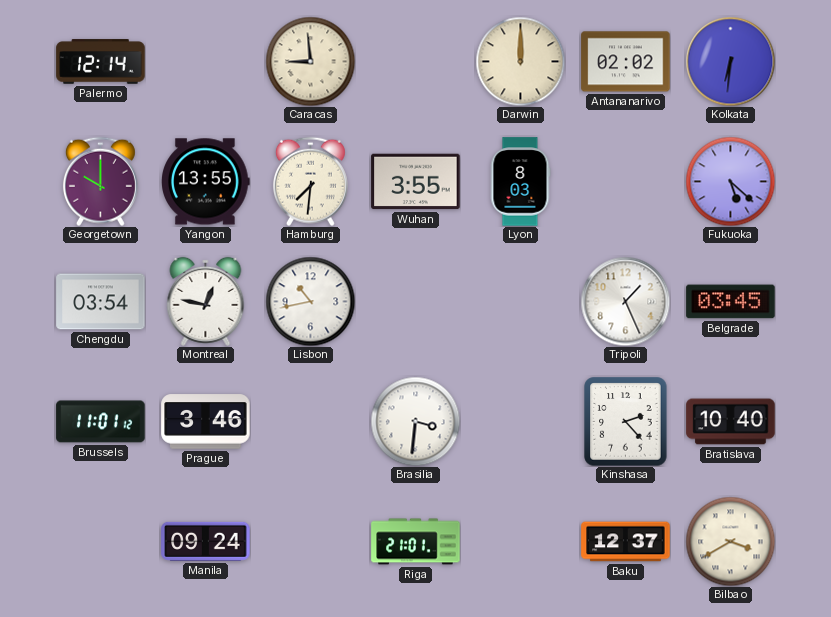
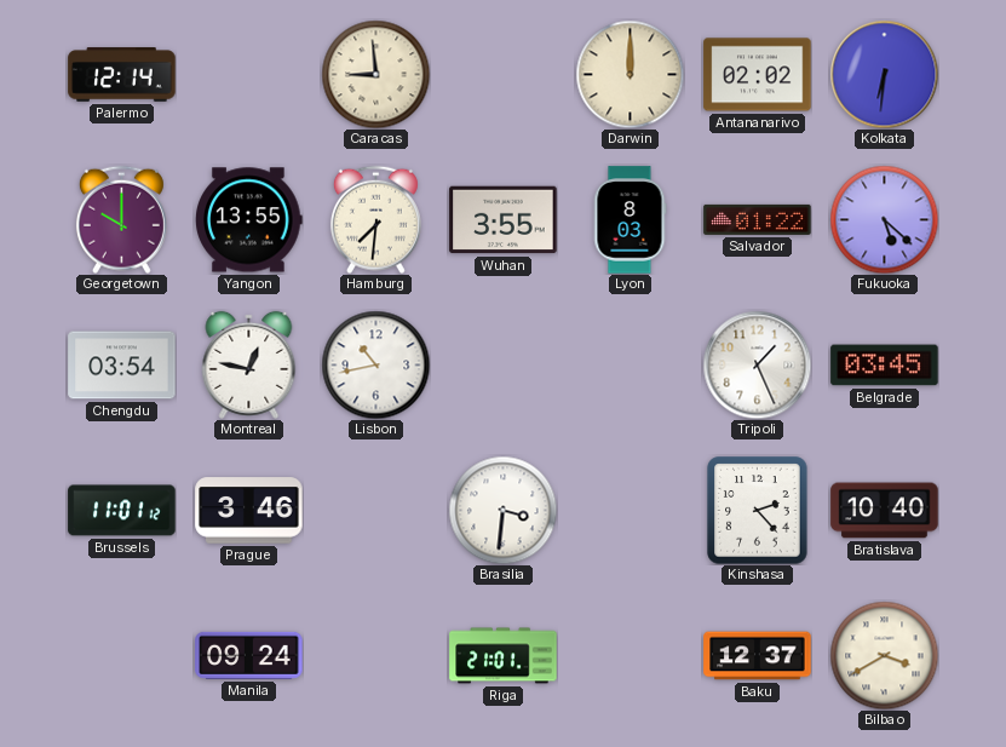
Salvador: none -> 01:22 (758, 219)
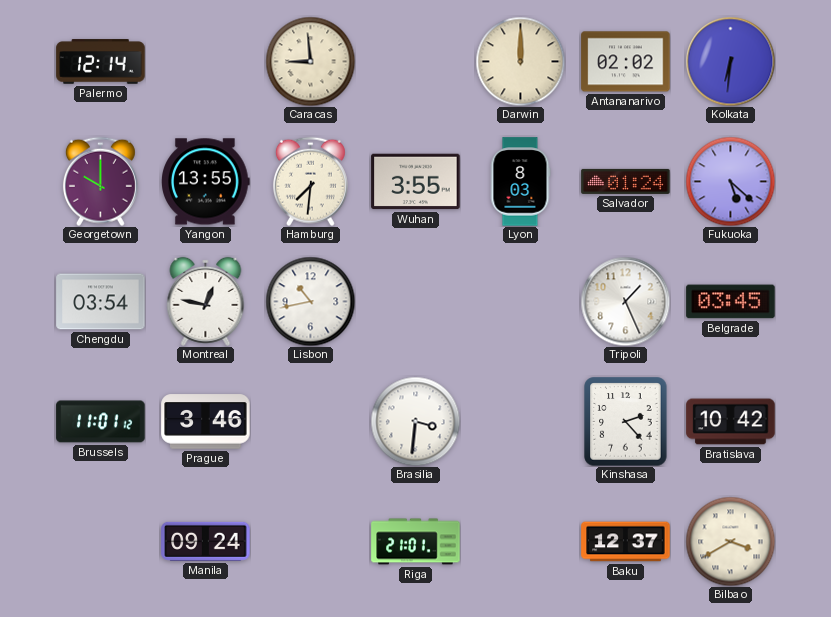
Salvador: 01:22 -> 01:24 (626, 181)
Bratislava: 10:40 -> 10:42 (731, 422)
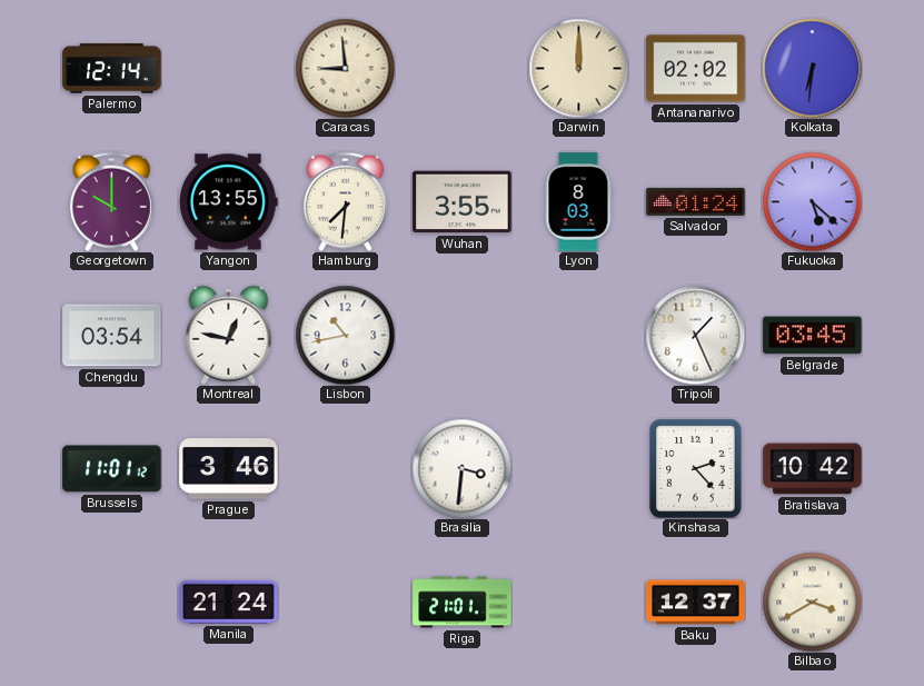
Manila: 09:24 -> 21:24 (229, 602)
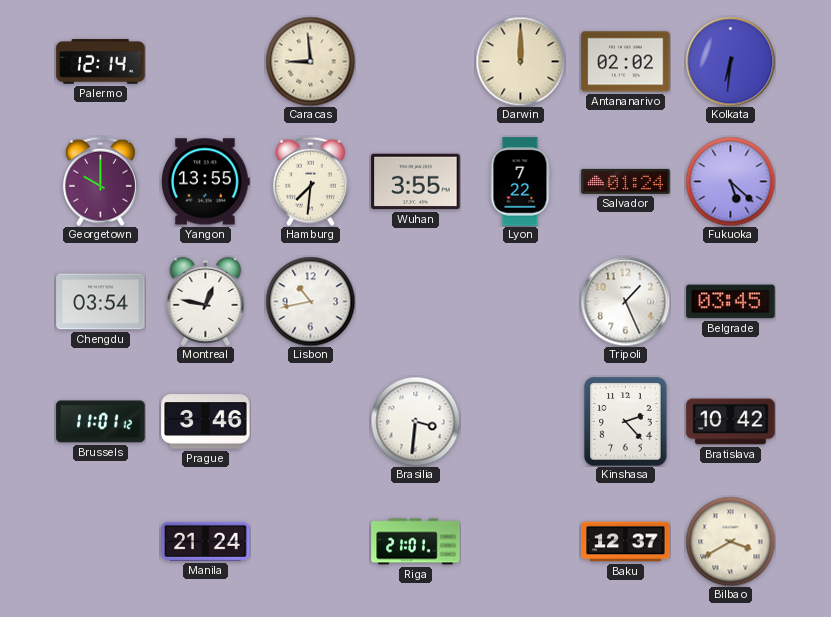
Lyon: 8:03 -> 7:22 (520, 182)
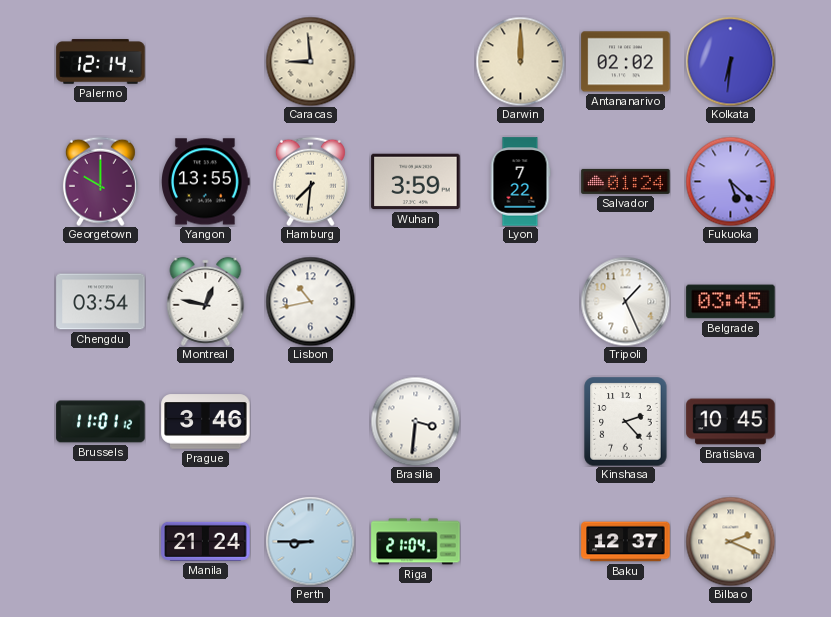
Wuhan: 3:55 -> 3:59 (416, 182)
Bratislava: 10:42 -> 10:45 (731, 422)
Perth: none -> 8:45 (310, 541)
Riga: 21:01 -> 21:04 (416, 542)
Bilbao: 3:40 -> 2:19 (730, 541)
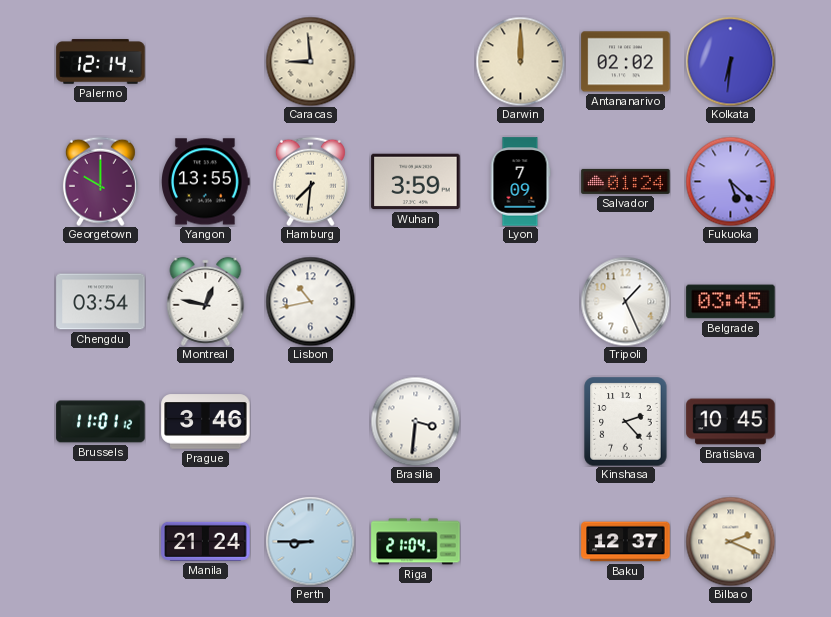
Lyon: 7:22 -> 7:09 (520, 182)
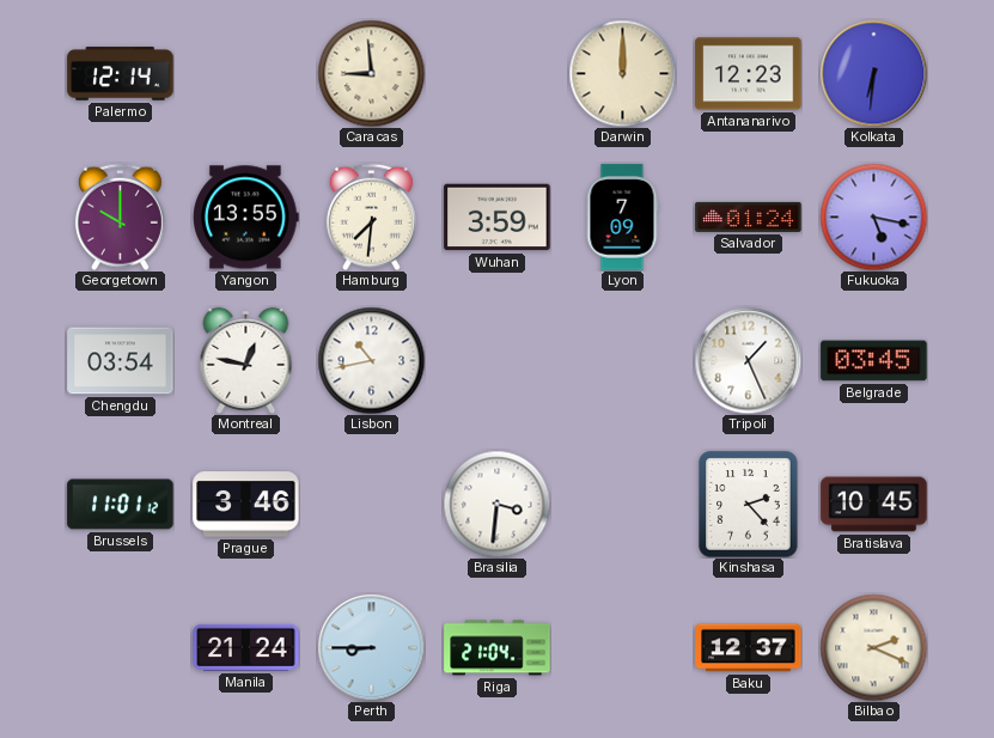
Antananarivo: 02:02 -> 12:23 (749, 74)
Fukuoka: 5:22 -> 5:17 (873, 216)
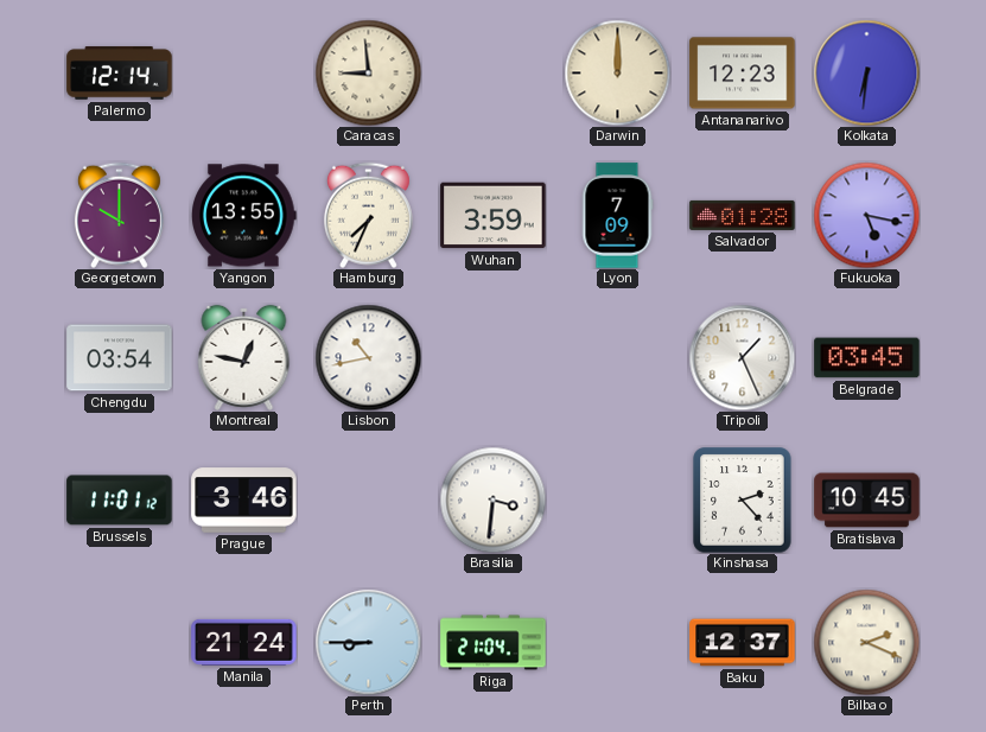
Hamburg: 7:31 -> 7:34 (368, 215)
Salvador: 01:24 -> 01:28 (743, 215)
